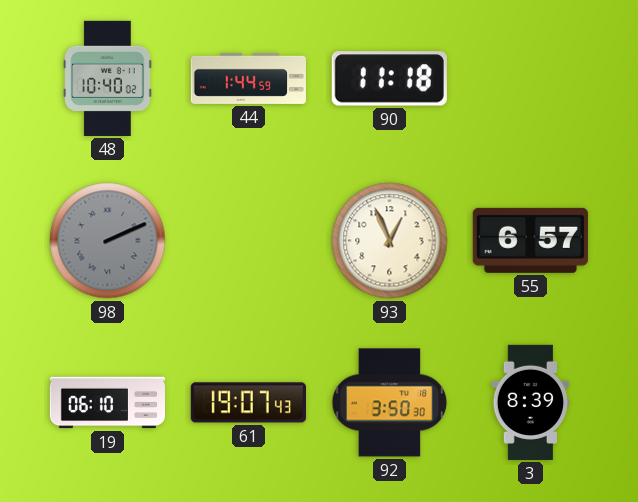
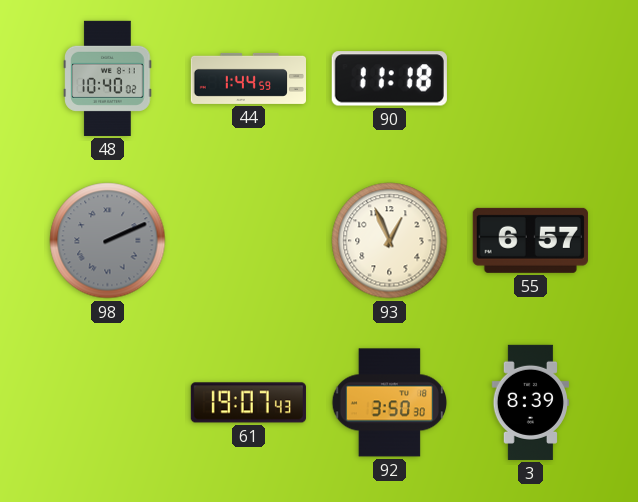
19: 06:10 -> none (107, 403)
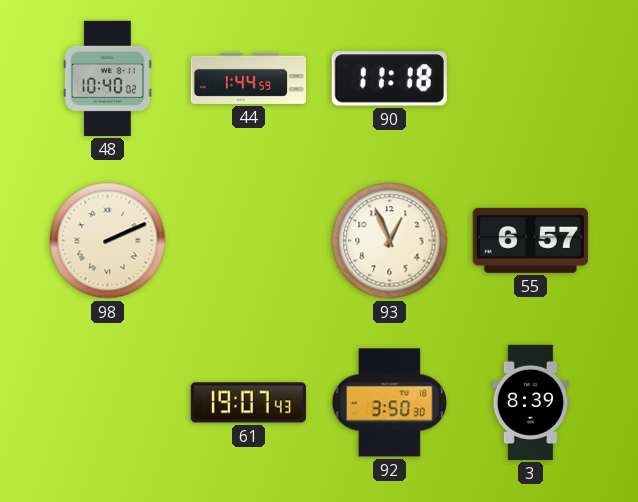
98 dial: grey -> cream (108, 241)
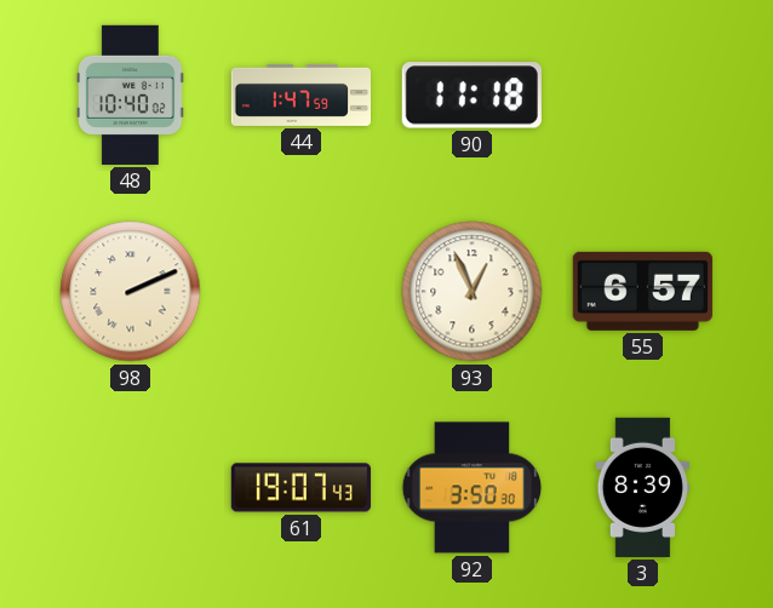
44: 1:44 -> 1:47 (300, 94)
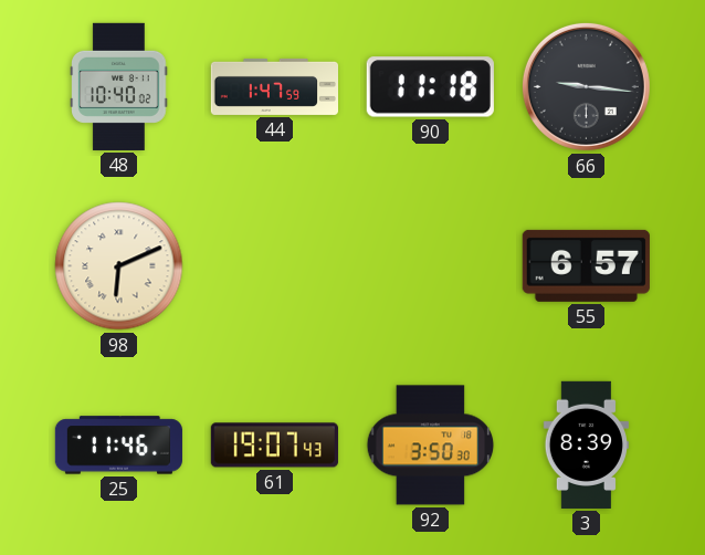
66: none -> 9:16 (586, 86)
98: 2:11 -> 6:11 (119, 266)
93: 12:56 -> none (473, 292)
25: none -> 11:46 (118, 446)
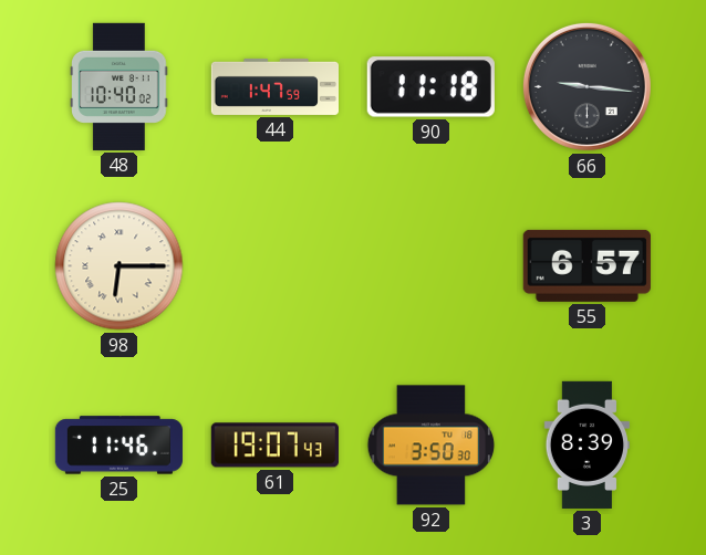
98: 6:11 -> 6:15 (120, 266)
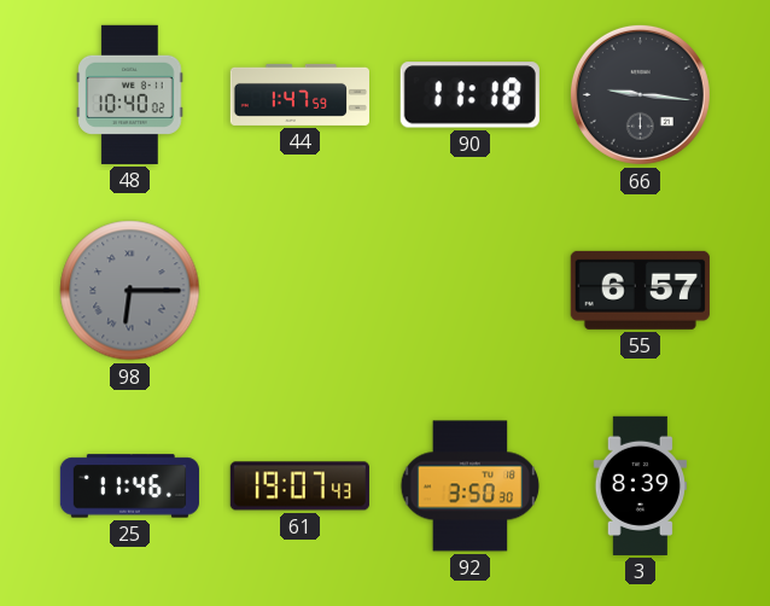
98 dial: cream -> grey (130, 291)
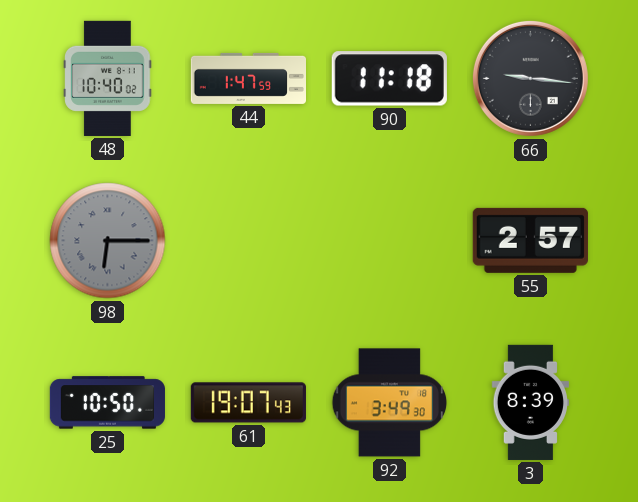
55: 6:57 -> 2:57 (530, 240)
25: 11:46 -> 10:50 (107, 403)
92: 3:50 -> 3:49 (390, 403)
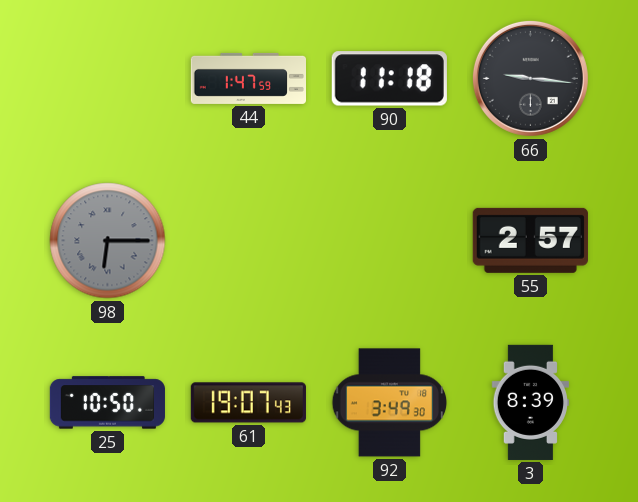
48: 10:40 -> none (108, 78)
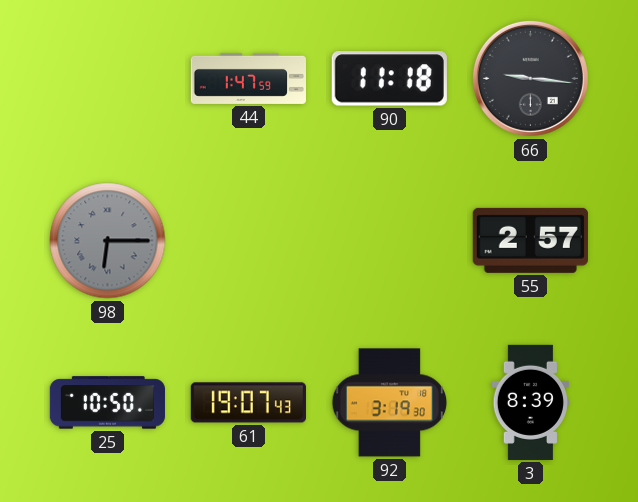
92: 3:49 -> 3:19 (390, 403)
